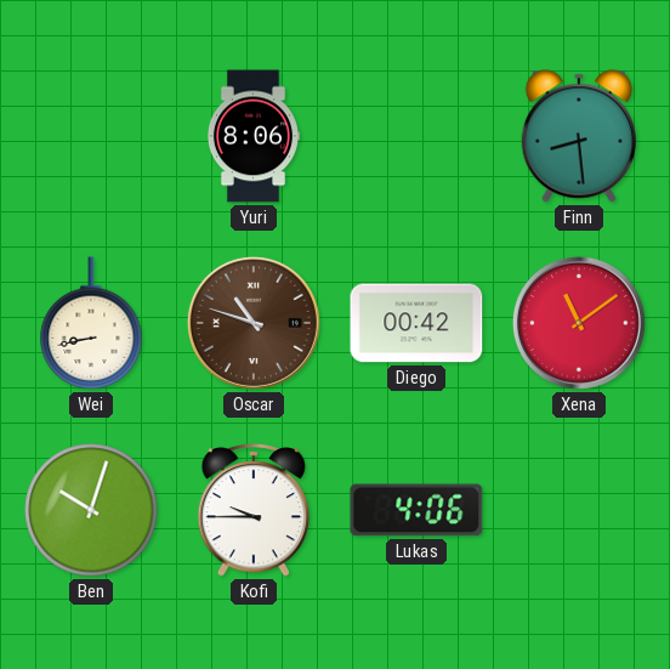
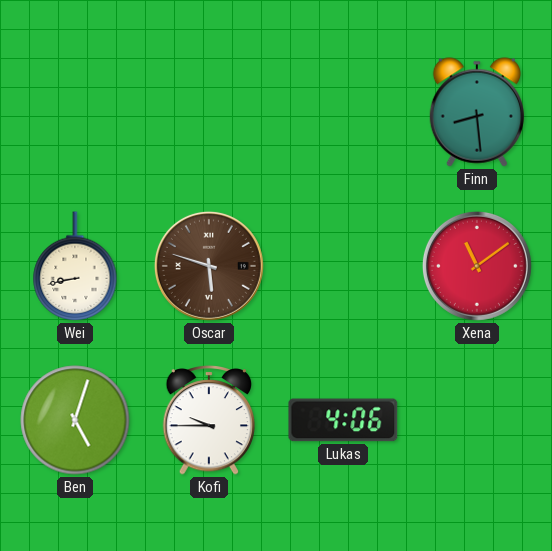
Yuri: 8:06 -> none (252, 136)
Oscar: 10:48 -> 5:48 (209, 266)
Diego: 00:42 -> none (416, 323)
Ben: 10:03 -> 5:03 (75, 420)
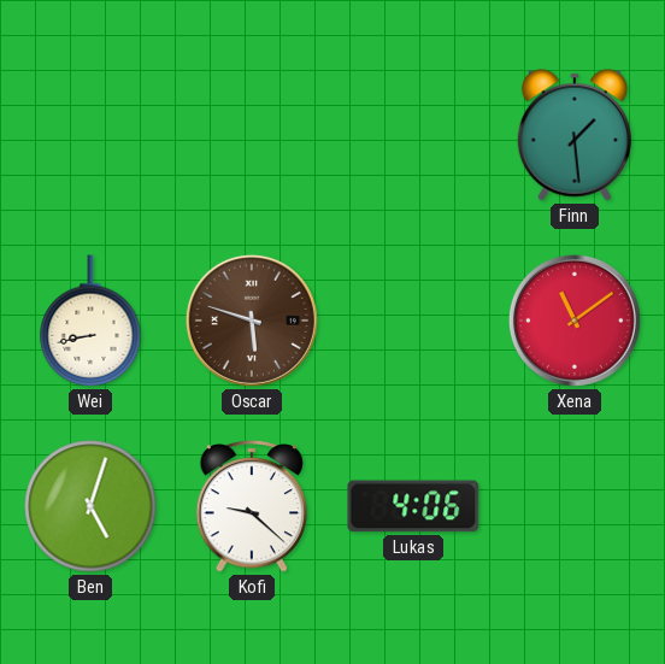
Finn: 8:29 -> 1:29 (575, 135)
Kofi: 9:45 -> 9:22 (252, 507)
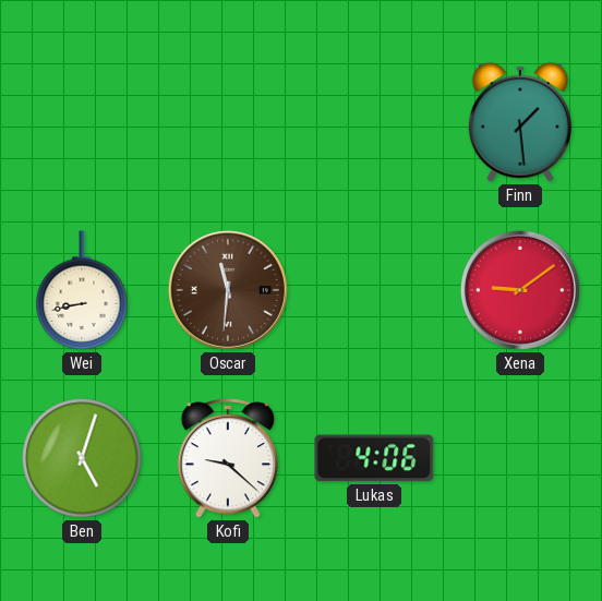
Oscar: 5:48 -> 11:31 (228, 290)
Xena: 11:09 -> 9:09 (520, 290)
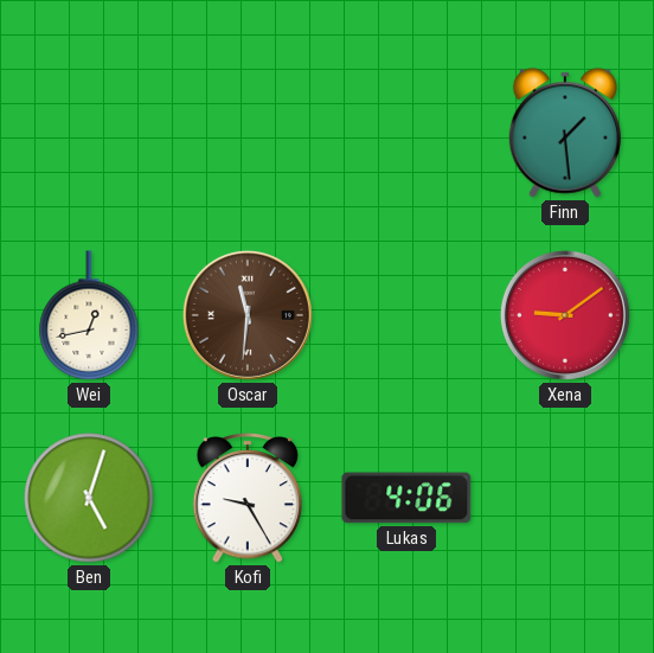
Wei: 8:43 -> 12:43 (89, 315)
Kofi: 9:22 -> 9:25 (248, 499)
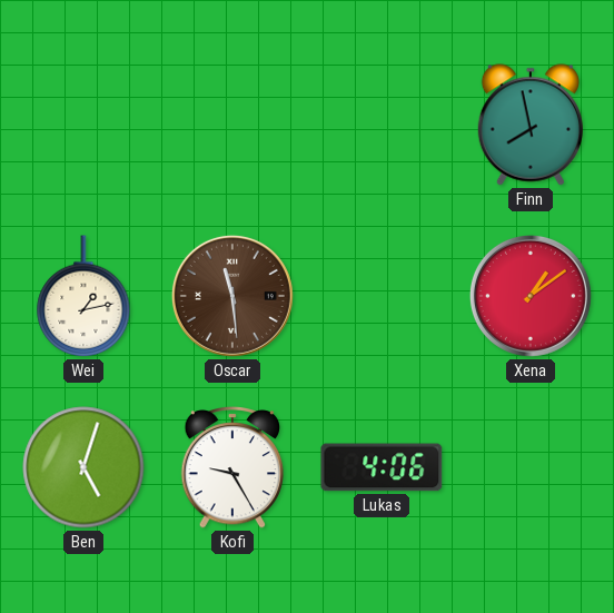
Finn: 1:29 -> 7:58 (531, 125)
Wei: 12:43 -> 1:13 (83, 296)
Oscar: 11:31 -> 11:29 (232, 296)
Xena: 9:09 -> 1:09 (531, 296)
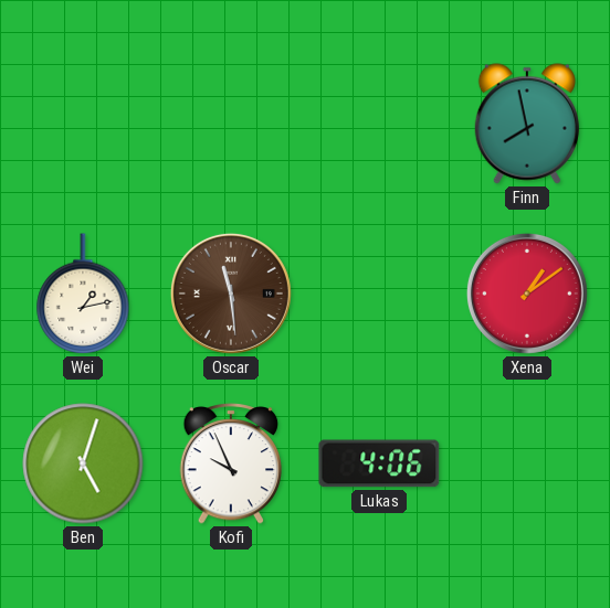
Kofi: 9:25 -> 9:56 (231, 465)
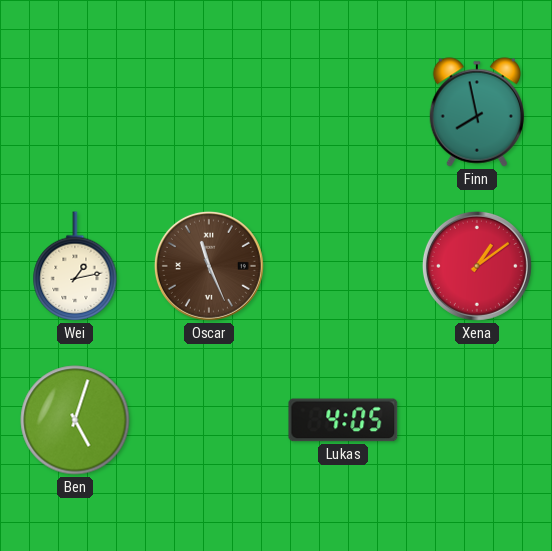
Oscar: 11:29 -> 11:26 (209, 266)
Kofi: 9:56 -> none (231, 465)
Lukas: 4:06 -> 4:05 (343, 420)
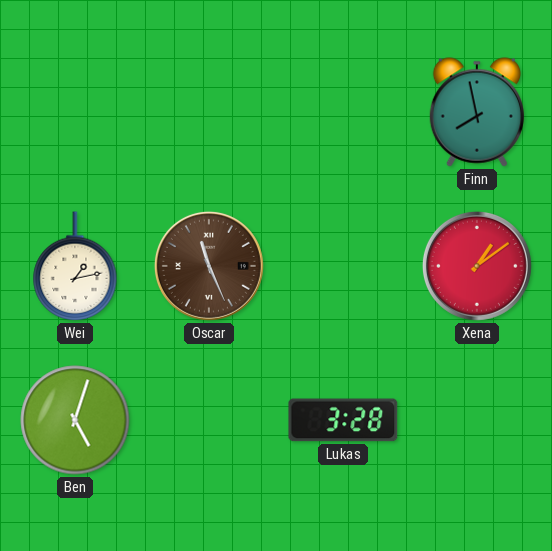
Lukas: 4:05 -> 3:28 (343, 420)
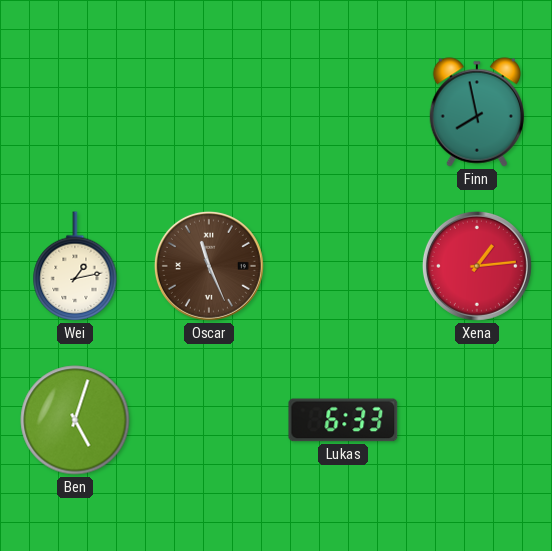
Xena: 1:09 -> 1:14 (477, 266)
Lukas: 3:28 -> 6:33 (343, 420)
